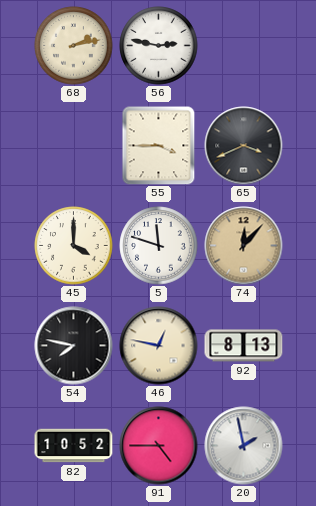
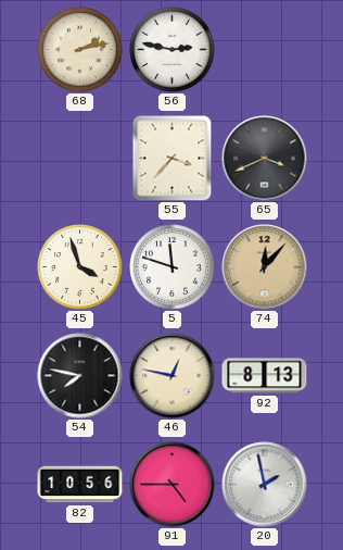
55: 3:45 -> 3:37 (173, 159)
45: 4:00 -> 3:57 (80, 267)
82: 10:52 -> 10:56 (80, 485)
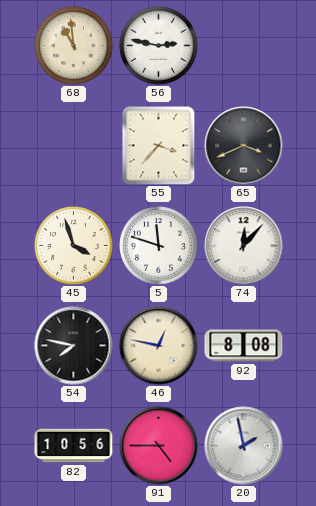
68: 2:13 -> 10:59 (74, 46)
74 dial: champagne -> white (244, 246)
92: 8:13 -> 8:08 (244, 346)
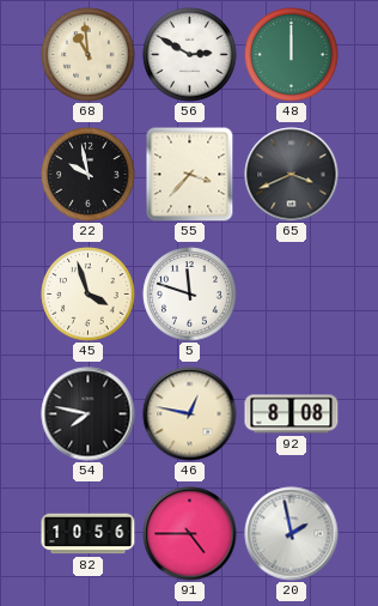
56: 2:47 -> 2:50 (190, 55)
48: none -> 12:00 (292, 55)
22: none -> 9:58 (89, 175)
74: 12:07 -> none (244, 246)
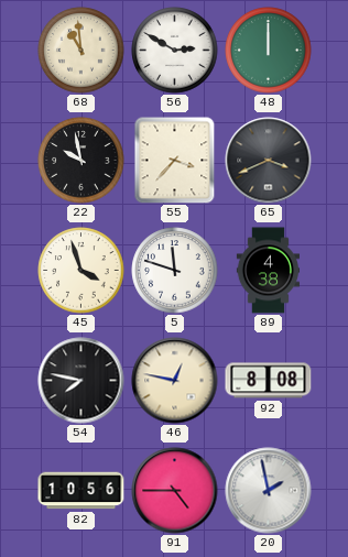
89: none -> 4:38 (268, 271)
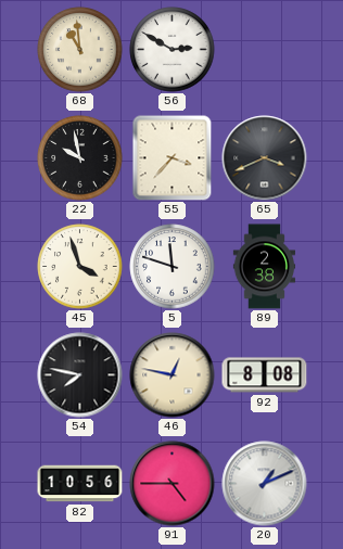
48: 12:00 -> none (269, 51)
89: 4:38 -> 2:38 (264, 267)
20: 1:58 -> 1:11 (265, 484)
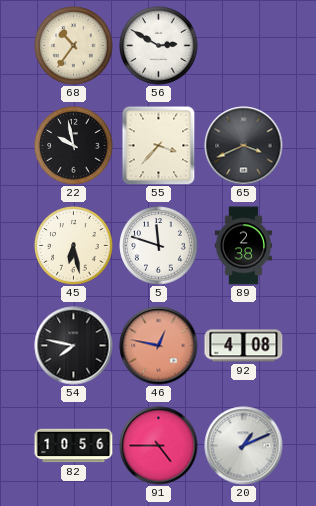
68: 10:59 -> 10:36 (74, 46)
45: 3:57 -> 6:28 (74, 246)
46 dial: cream -> salmon (159, 346)
92: 8:08 -> 4:08 (244, 346)
